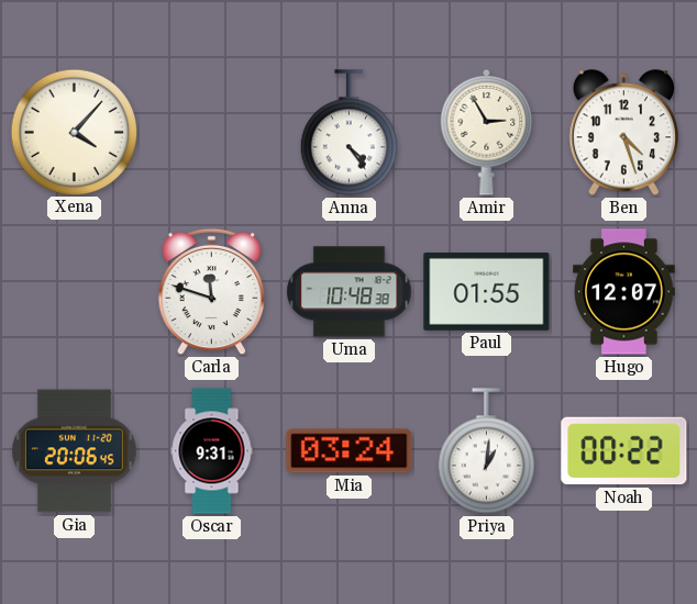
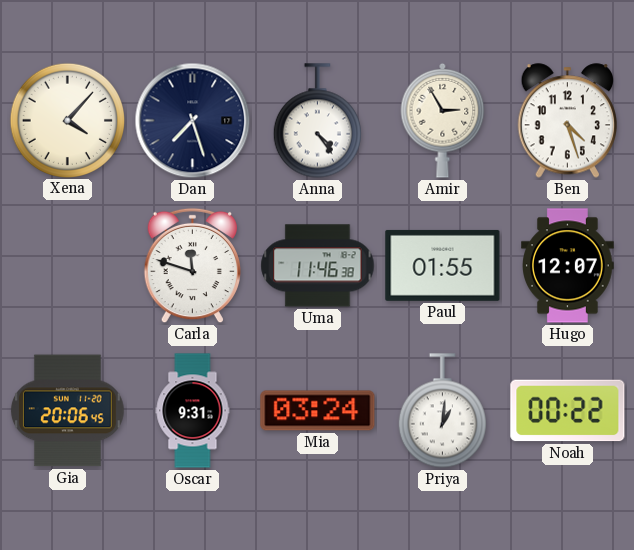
Dan: none -> 7:27 (193, 121)
Uma: 10:48 -> 11:46 (318, 266)
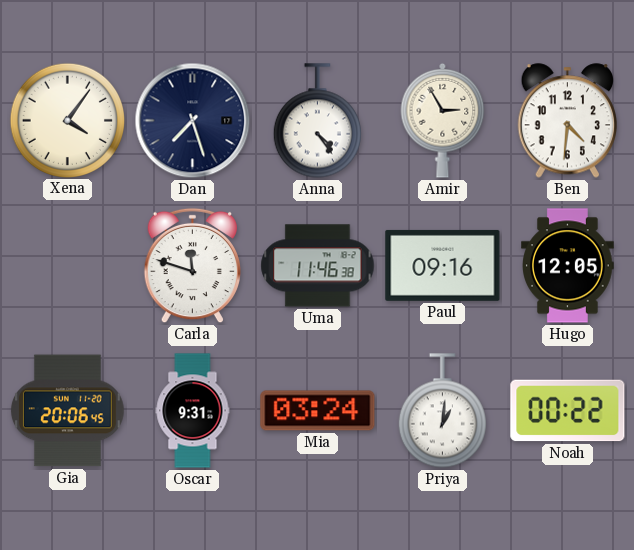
Xena: 4:07 -> 4:06 (67, 120)
Ben: 4:27 -> 4:31 (568, 121)
Paul: 01:55 -> 09:16 (443, 265)
Hugo: 12:07 -> 12:05 (568, 266)
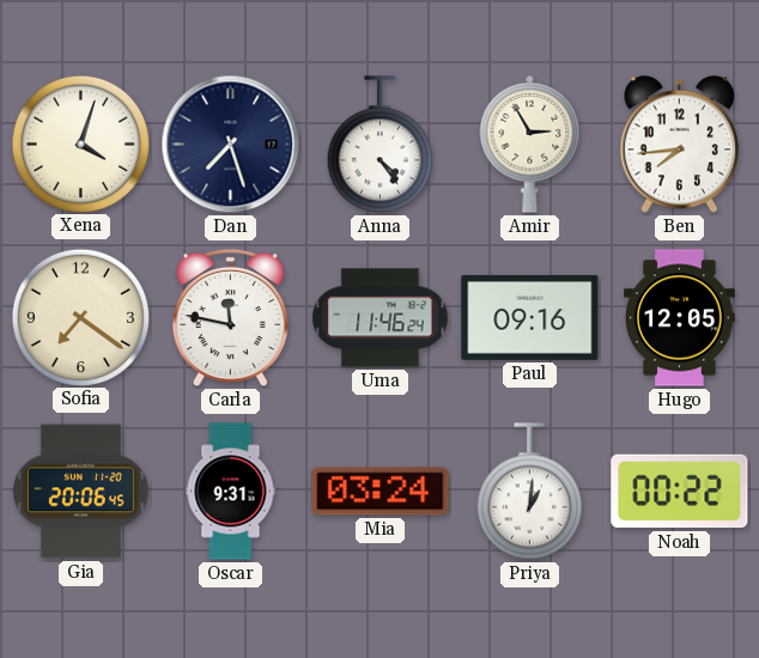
Xena: 4:06 -> 4:03 (80, 144)
Ben: 4:31 -> 7:44 (680, 145)
Sofia: none -> 7:21 (80, 317)
Carla: 11:48 -> 11:47 (230, 318)
Uma: 11:46:38 -> 11:46:24 (381, 318)
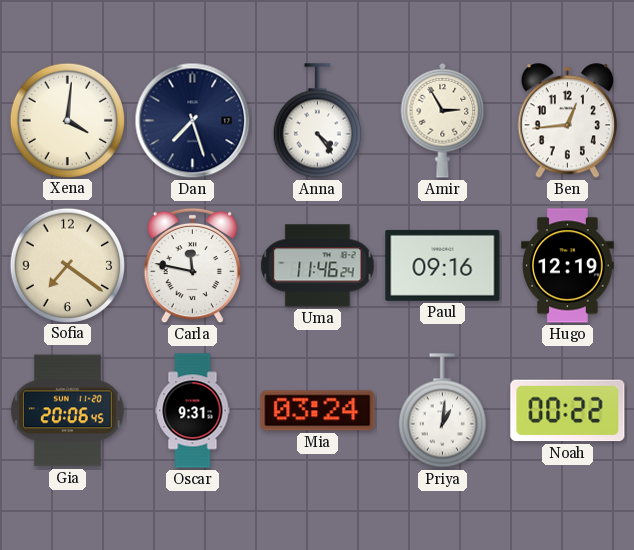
Xena: 4:03 -> 4:01 (67, 120)
Ben: 7:44 -> 12:44 (568, 121)
Hugo: 12:05 -> 12:19 (568, 266)
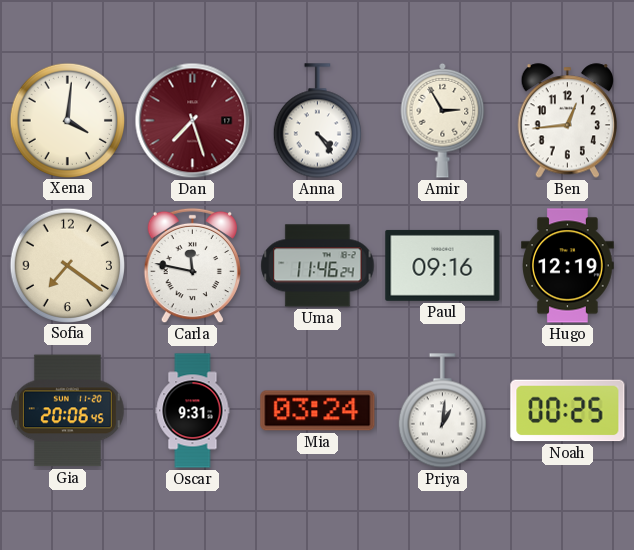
Dan dial: navy -> burgundy (193, 121)
Noah: 00:22 -> 00:25 (568, 411)
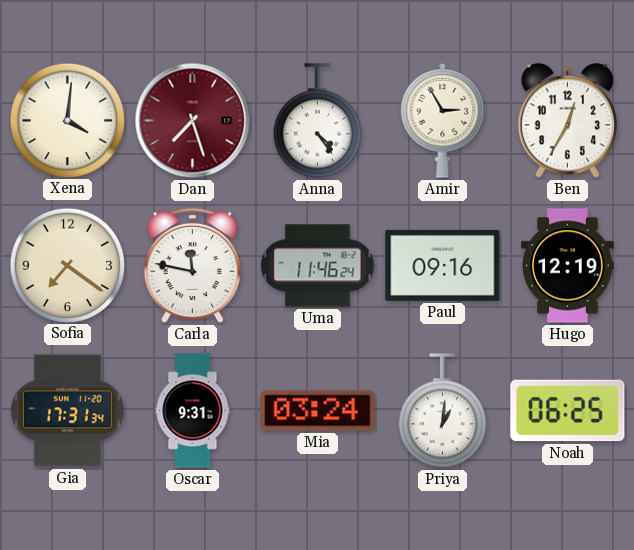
Ben: 12:44 -> 12:35 (568, 121)
Gia: 20:06 -> 17:31 (67, 411)
Noah: 00:25 -> 06:25 (568, 411)
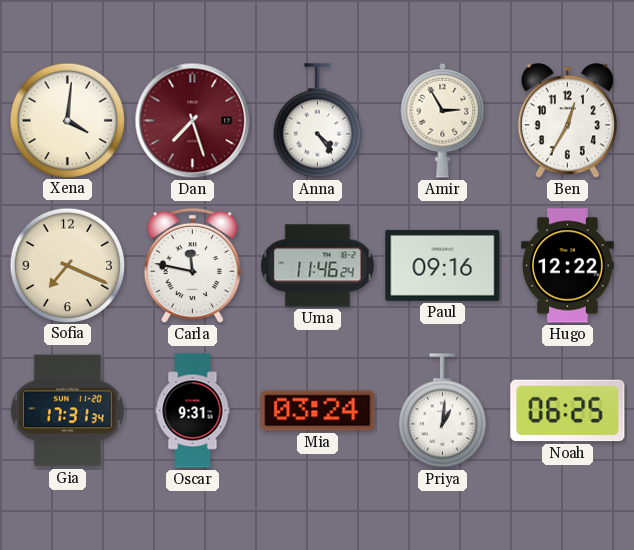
Sofia: 7:21 -> 7:19 (67, 265)
Hugo: 12:19 -> 12:22 (568, 266)
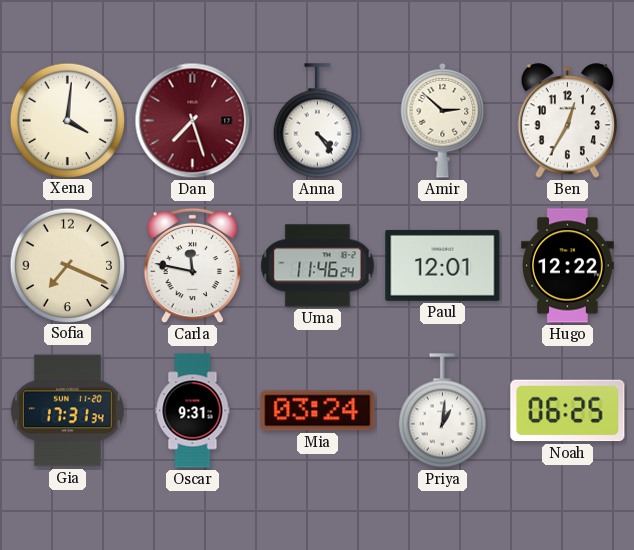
Amir: 2:55 -> 2:52 (443, 120)
Paul: 09:16 -> 12:01 (443, 265)
